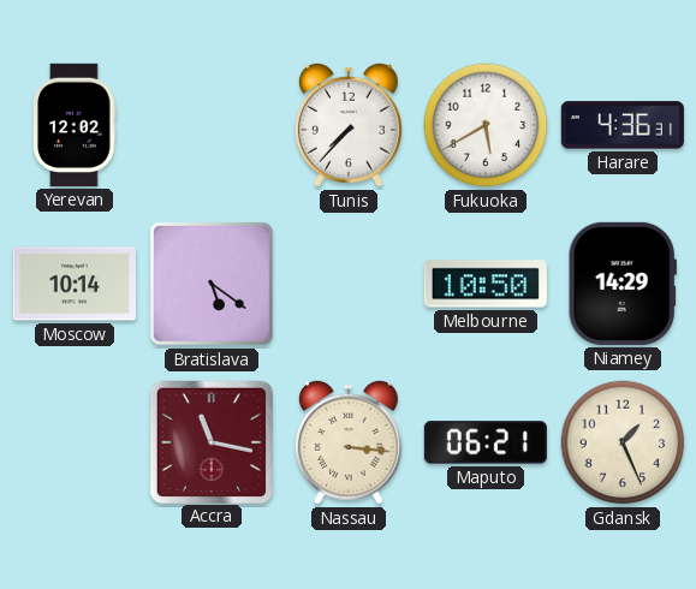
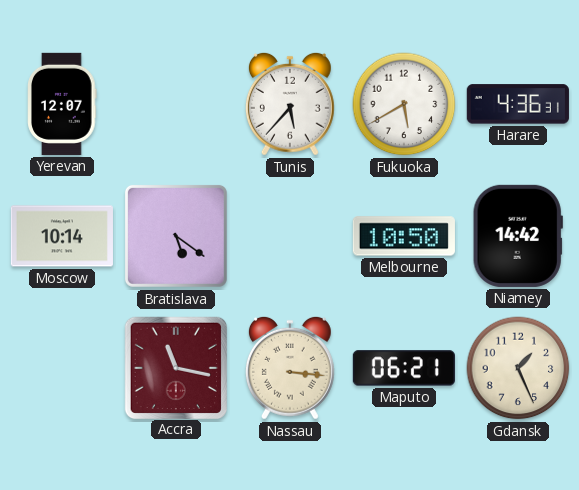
Yerevan: 12:02 -> 12:07 (62, 104)
Tunis: 7:37 -> 5:37 (290, 104)
Niamey: 14:29 -> 14:42 (518, 236)
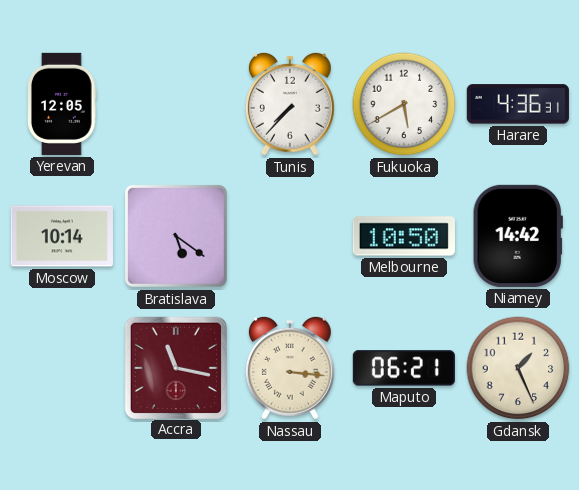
Yerevan: 12:07 -> 12:05 (62, 104)
Tunis: 5:37 -> 7:37 (290, 104)
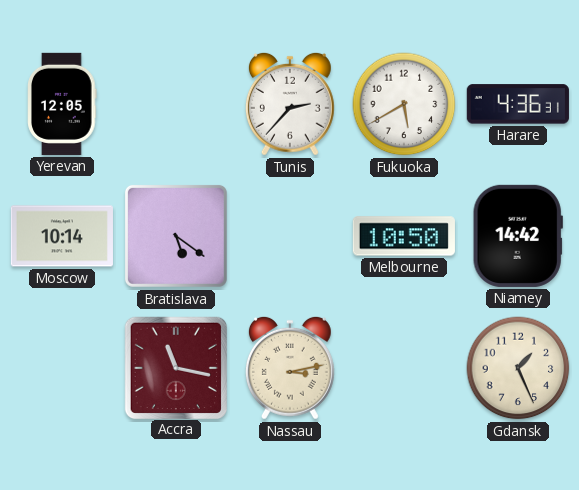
Tunis: 7:37 -> 2:37 (290, 104)
Nassau: 3:16 -> 3:13 (290, 368)
Maputo: 06:21 -> none (404, 368)
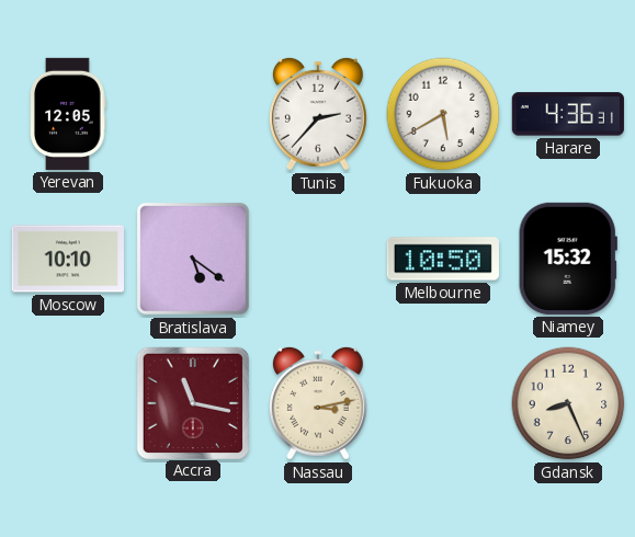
Moscow: 10:14 -> 10:10 (68, 259)
Niamey: 14:42 -> 15:32 (568, 259)
Gdansk: 1:26 -> 8:26 (568, 403)
